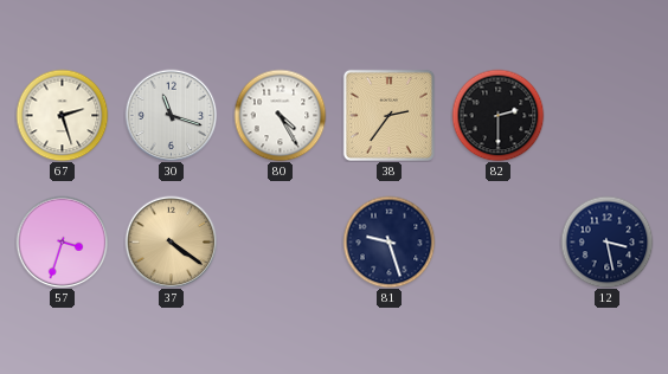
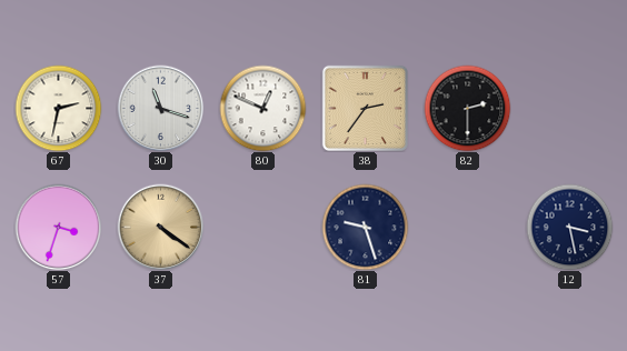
67: 2:27 -> 2:32 (58, 108)
80: 4:25 -> 12:49 (262, 108)
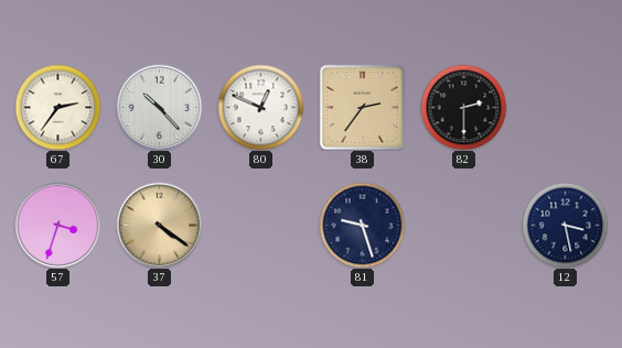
67: 2:32 -> 2:36 (57, 107)
30: 11:18 -> 10:23 (159, 107)
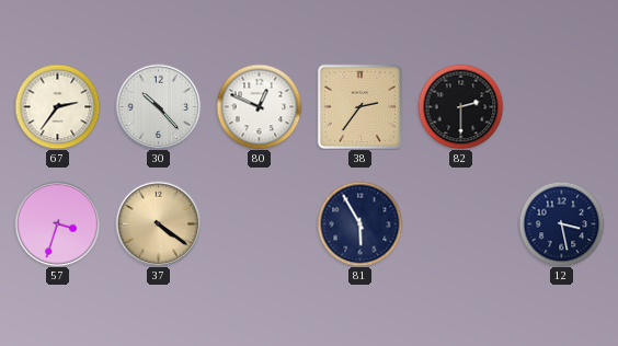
81: 9:27 -> 5:55 (359, 223)
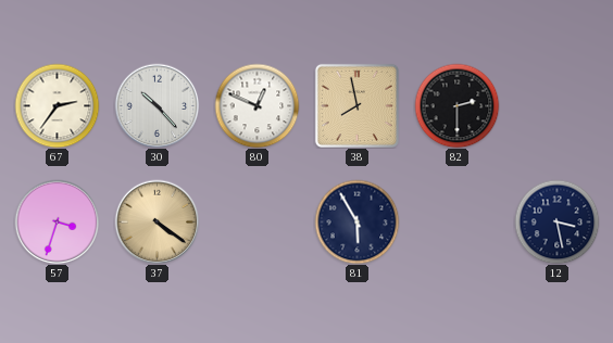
38: 2:36 -> 7:58 (356, 105)
